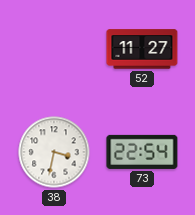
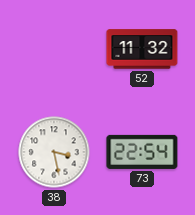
52: 11:27 -> 11:32 (142, 49)
38: 3:32 -> 3:28 (54, 152)
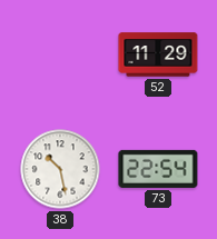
52: 11:32 -> 11:29 (158, 54)
38: 3:28 -> 10:28 (60, 169)
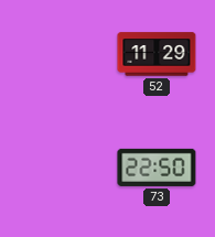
38: 10:28 -> none (60, 169)
73: 22:54 -> 22:50 (157, 168)
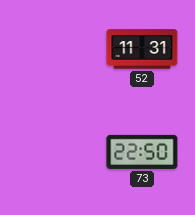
52: 11:29 -> 11:31 (142, 49)
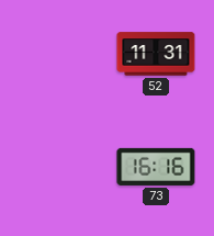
73: 22:50 -> 16:16 (156, 167)
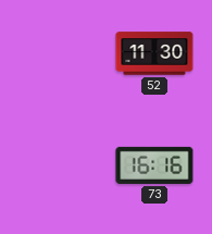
52: 11:31 -> 11:30 (154, 53)
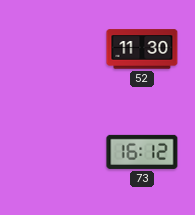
73: 16:16 -> 16:12 (142, 152)
